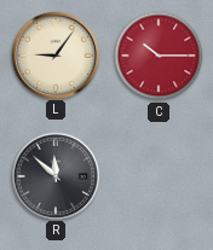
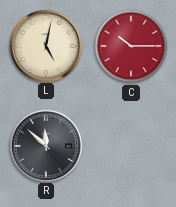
L: 9:06 -> 5:02 (45, 45)
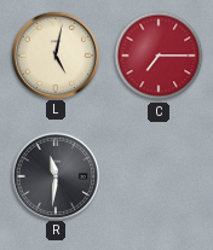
C: 10:15 -> 7:15 (159, 56)
R: 11:52 -> 11:31 (54, 175)
